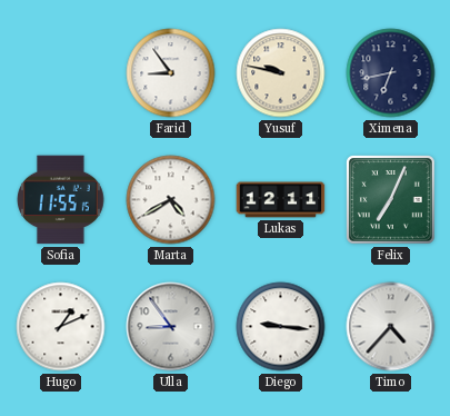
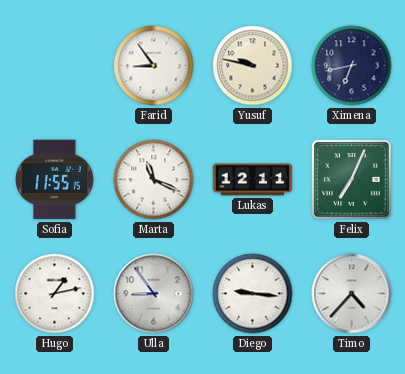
Marta: 4:40 -> 11:19 (154, 180)
Hugo: 1:11 -> 1:13 (55, 294)
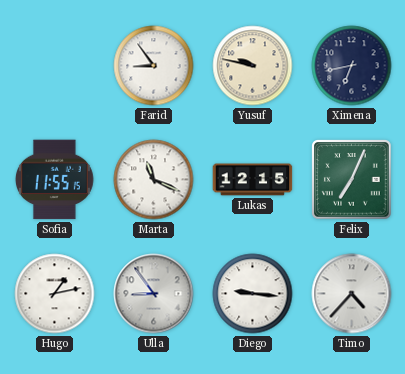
Lukas: 12:11 -> 12:15 (253, 180)
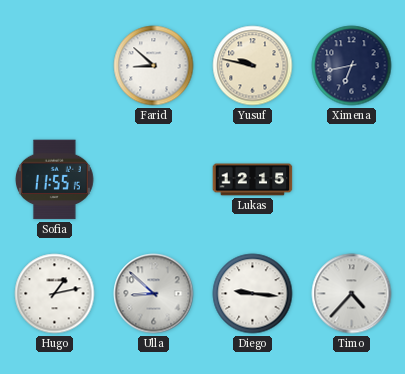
Farid: 8:54 -> 8:52 (154, 66)
Marta: 11:19 -> none (154, 180)
Felix: 7:04 -> none (352, 180)
Ulla: 8:54 -> 8:52 (154, 294)
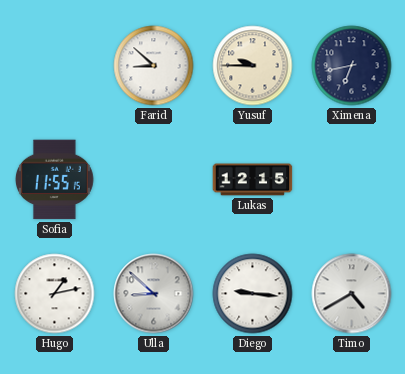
Yusuf: 9:47 -> 9:45 (253, 66)
Timo: 4:37 -> 4:40 (352, 294)
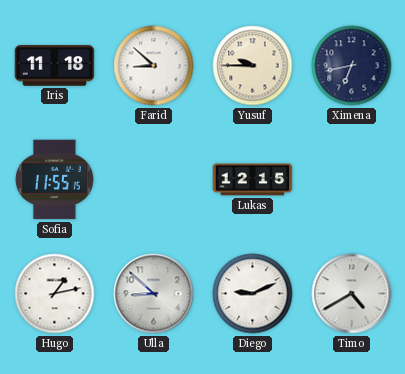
Iris: none -> 11:18 (55, 66)
Diego: 9:16 -> 9:11 (253, 294)
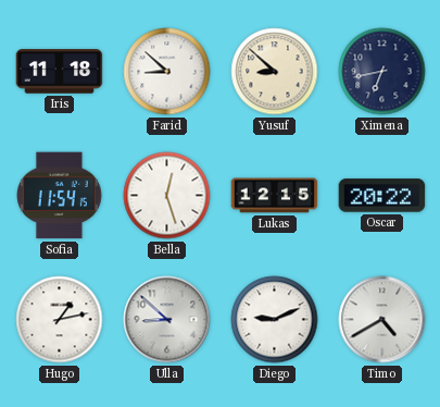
Yusuf: 9:45 -> 8:52 (275, 72)
Sofia: 11:55 -> 11:54 (60, 196)
Bella: none -> 12:27 (167, 196)
Oscar: none -> 20:22 (382, 196)
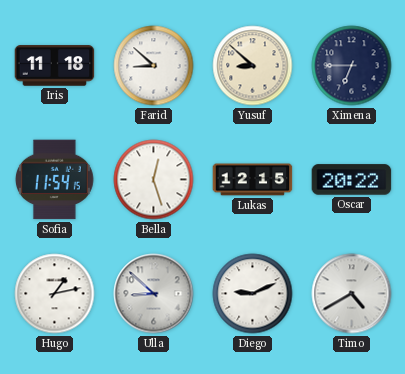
Ximena: 6:43 -> 6:45 (352, 66)
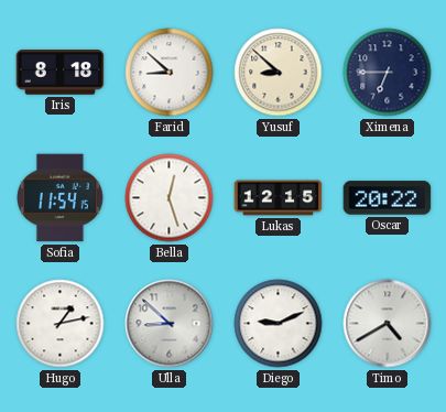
Iris: 11:18 -> 8:18 (61, 73)
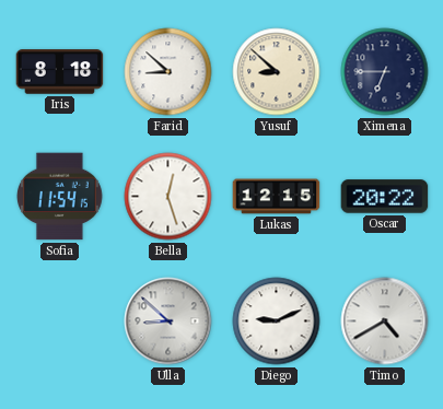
Hugo: 1:13 -> none (61, 324)
